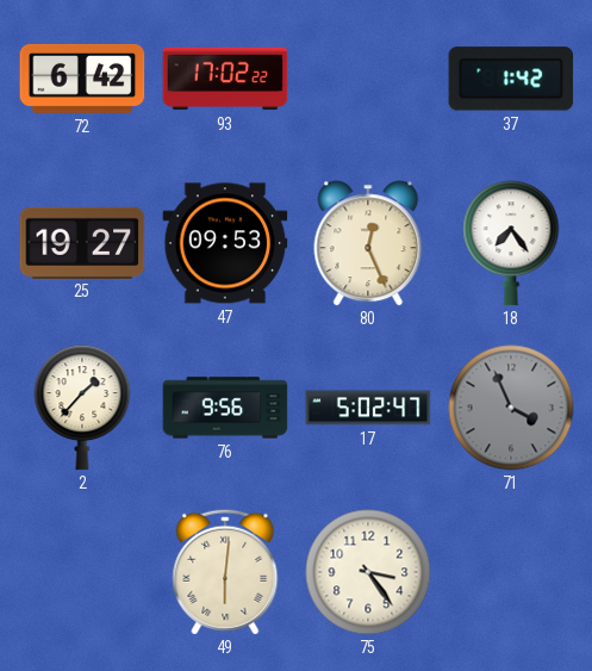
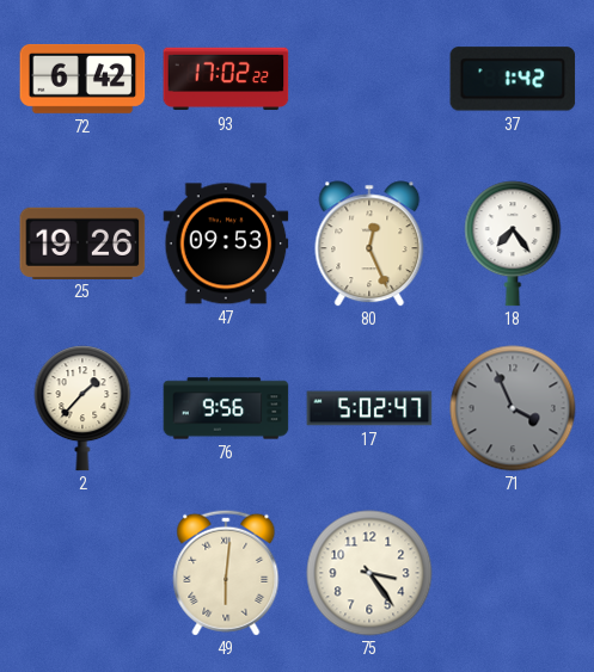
25: 19:27 -> 19:26 (82, 242)
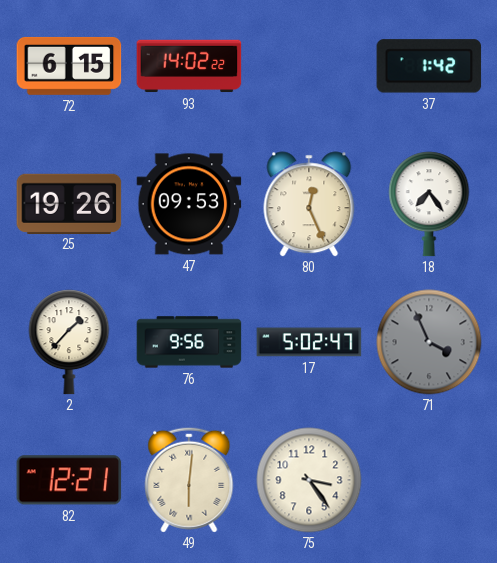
72: 6:42 -> 6:15 (69, 66)
93: 17:02 -> 14:02 (189, 66)
82: none -> 12:21 (69, 480)
